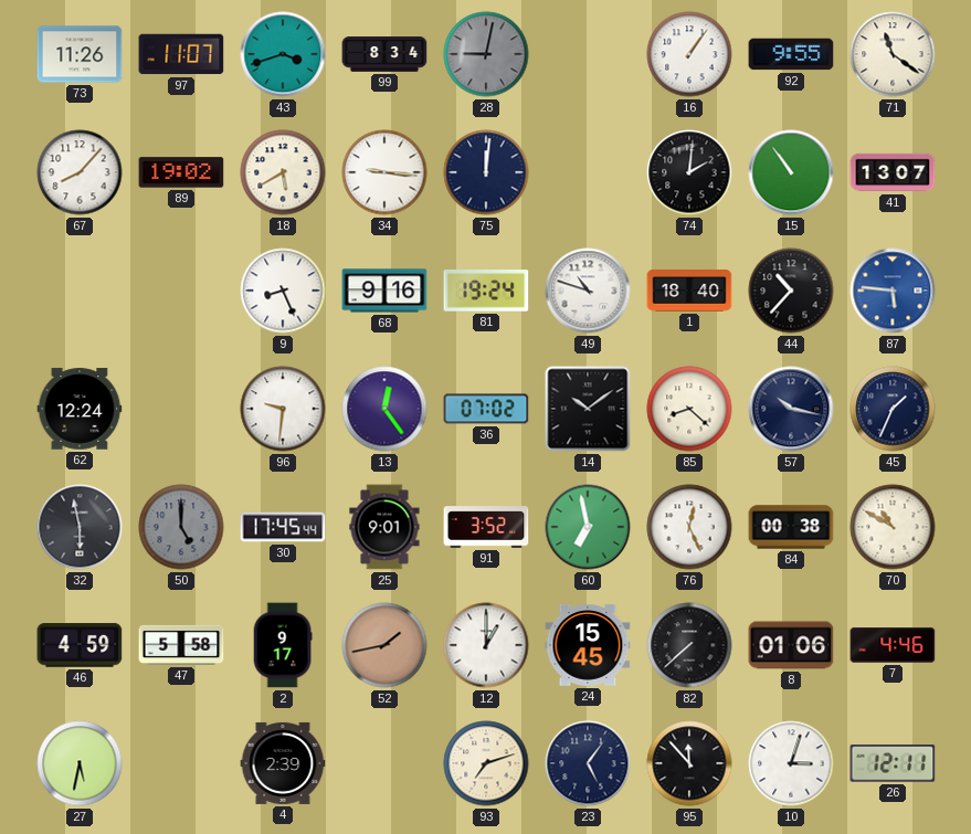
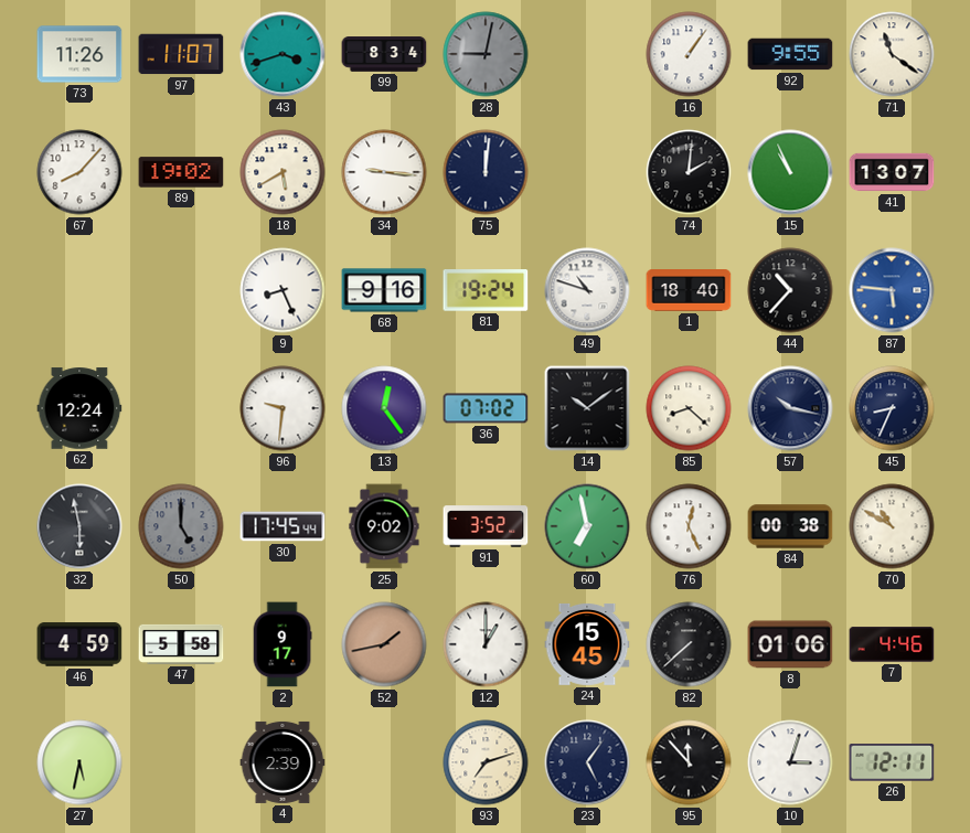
15: 10:54 -> 10:56 (790, 172)
45: 1:34 -> 8:34 (892, 408)
25: 9:01 -> 9:02 (384, 526)
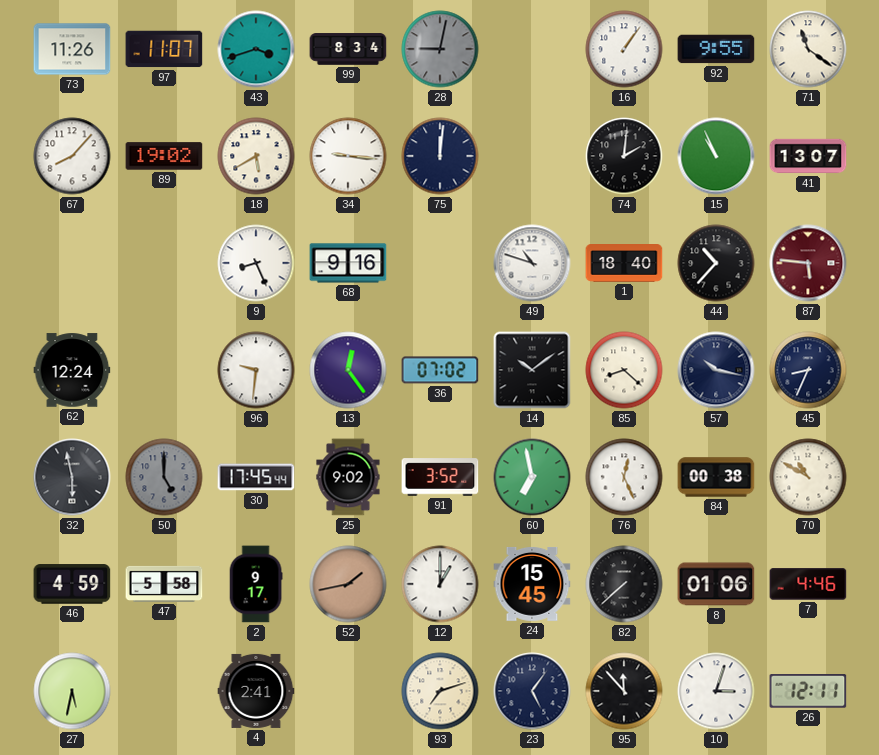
81: 19:24 -> none (486, 291)
87 dial: blue -> burgundy (808, 263)
4: 2:39 -> 2:41 (256, 691)
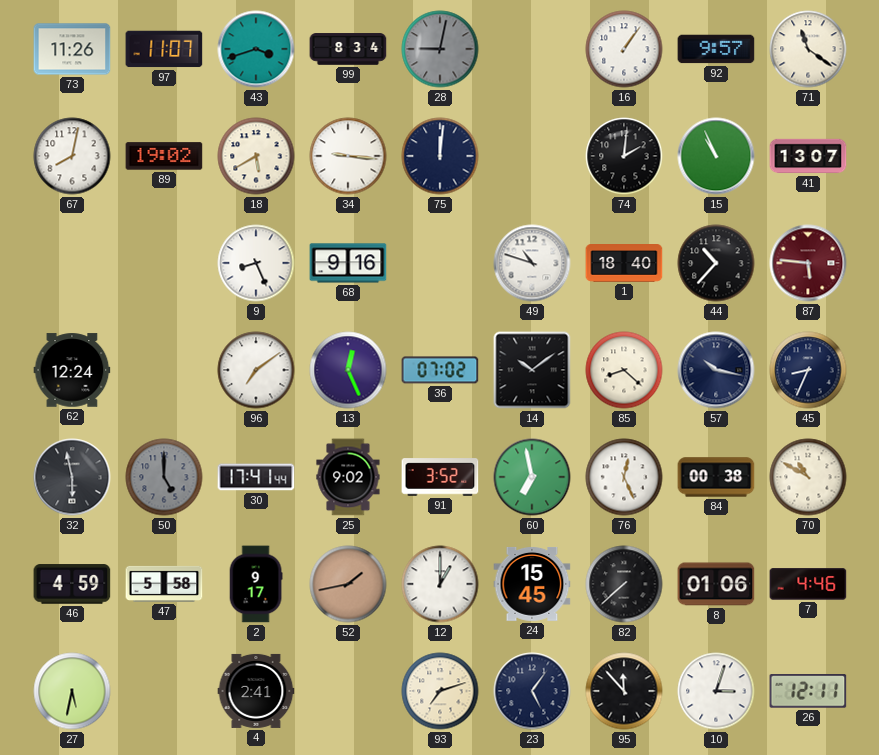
92: 9:55 -> 9:57 (716, 49)
67: 8:07 -> 8:02 (72, 156)
96: 9:31 -> 7:09 (256, 370)
13: 12:24 -> 12:26 (348, 370)
30: 17:45 -> 17:41 (256, 477)
